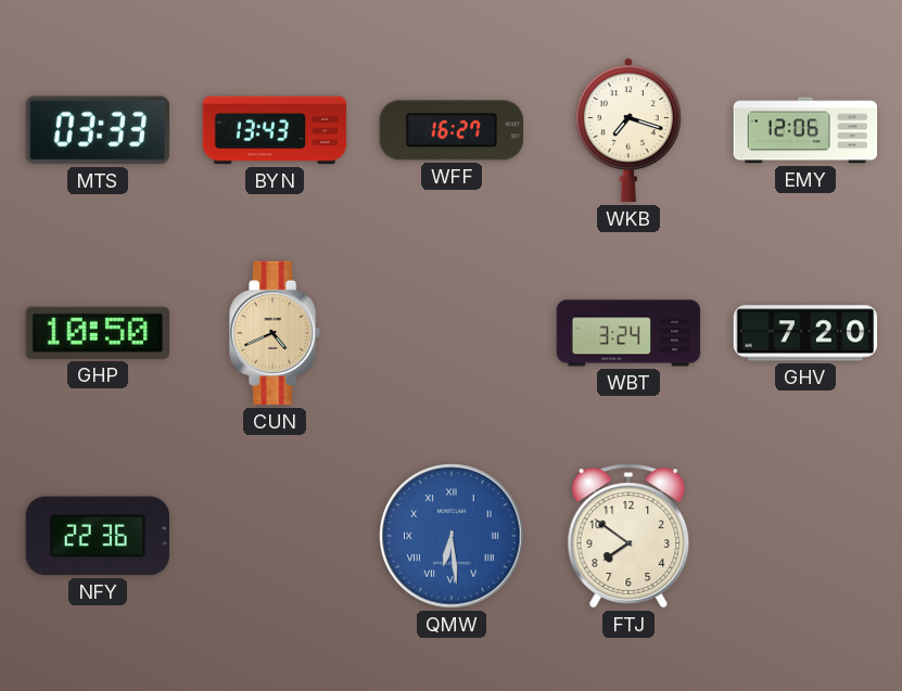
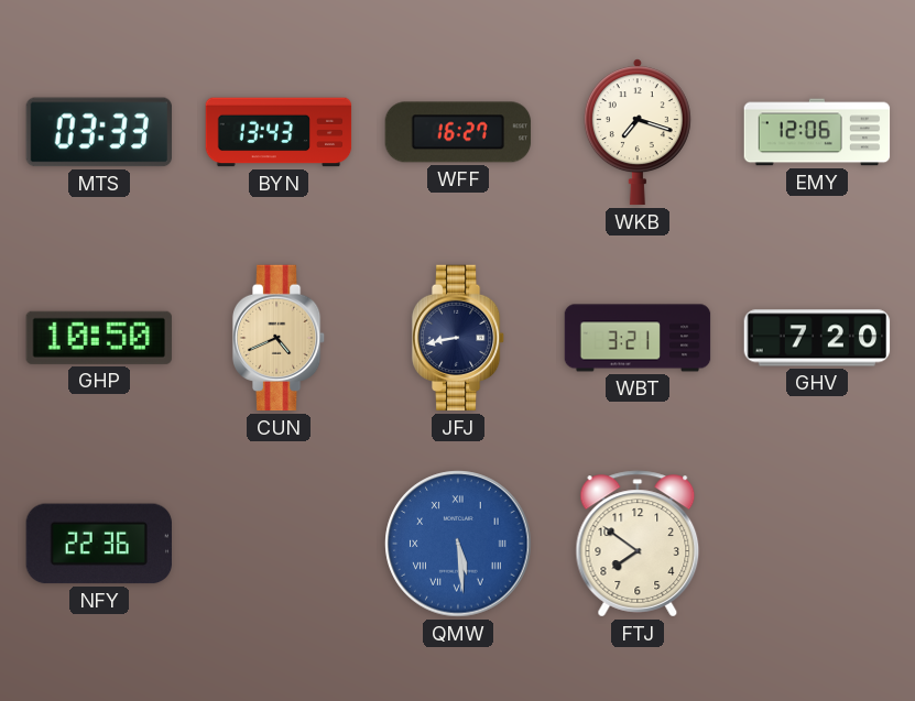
JFJ: none -> 8:43 (458, 338)
WBT: 3:24 -> 3:21 (638, 338)
QMW: 6:29 -> 5:29 (458, 544)
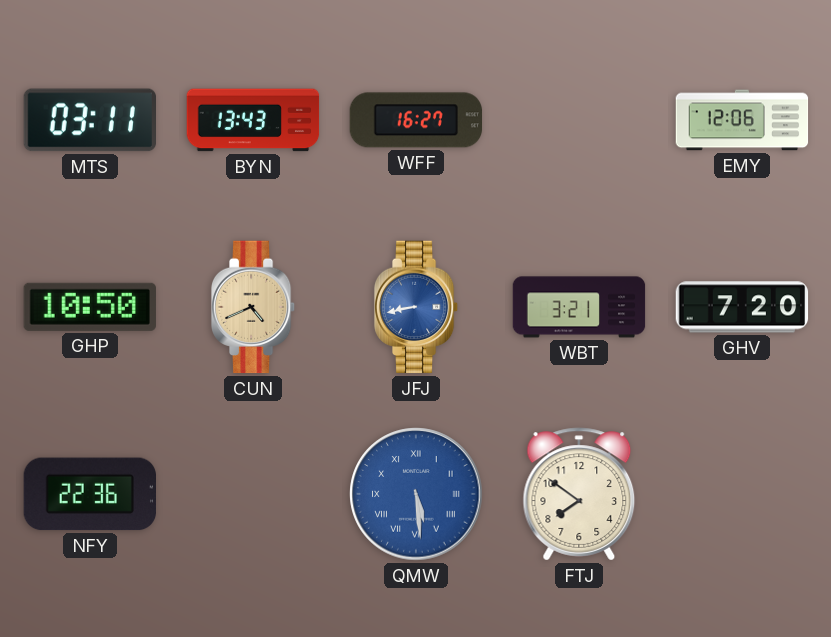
MTS: 03:33 -> 03:11 (89, 120)
WKB: 7:18 -> none (638, 132)
JFJ dial: navy -> blue (416, 307)
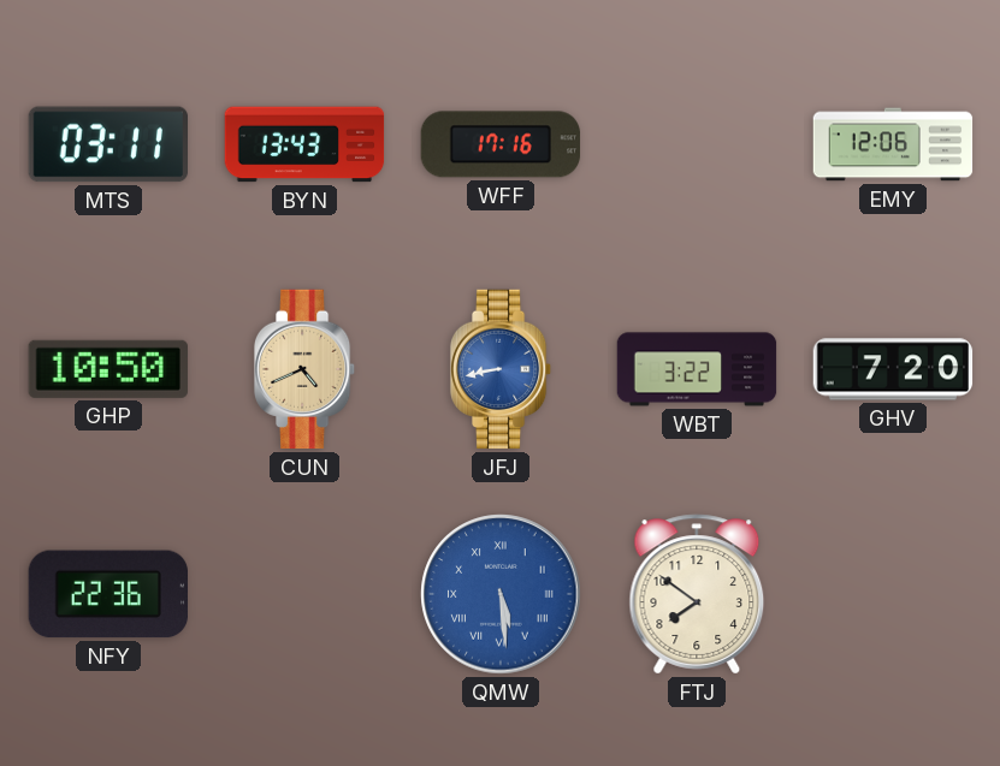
WFF: 16:27 -> 17:16 (501, 144)
WBT: 3:21 -> 3:22 (697, 369)
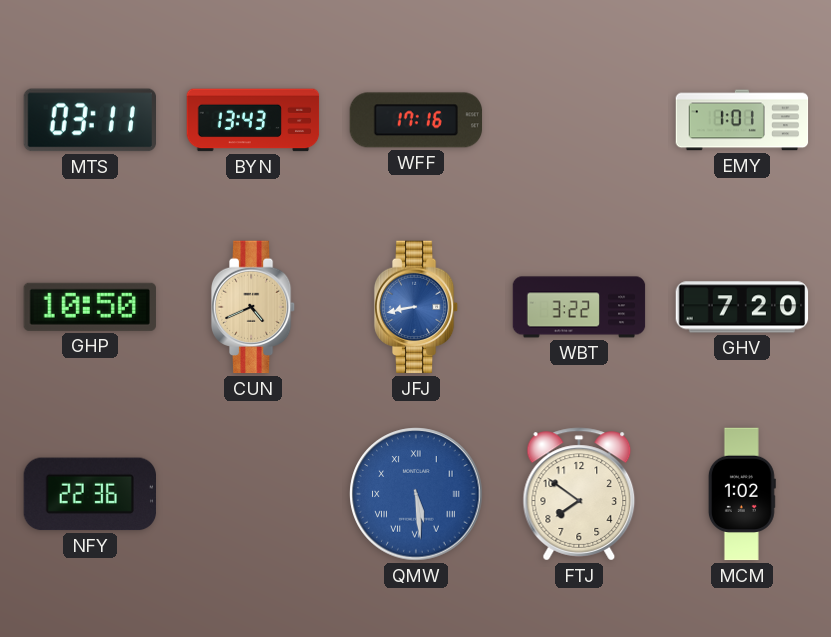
EMY: 12:06 -> 1:01 (742, 120)
MCM: none -> 1:02 (742, 494)
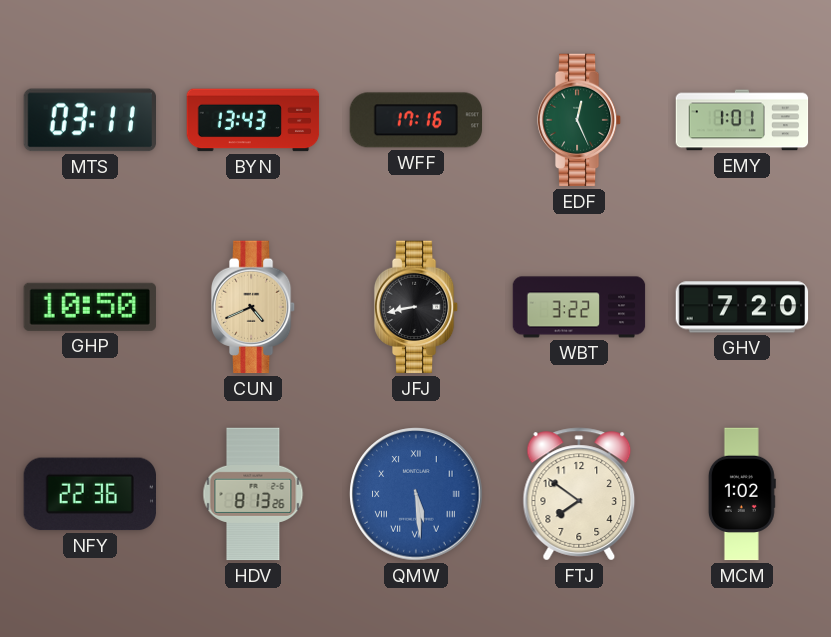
EDF: none -> 12:26 (579, 120)
JFJ dial: blue -> black (416, 307)
HDV: none -> 8:13 (253, 494)
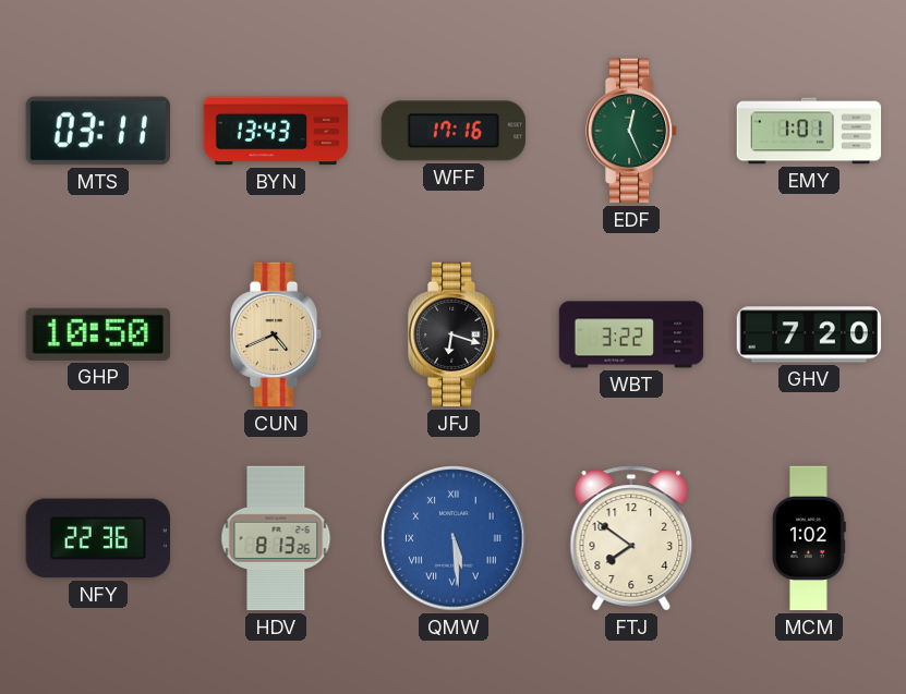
JFJ: 8:43 -> 6:18 (454, 334)
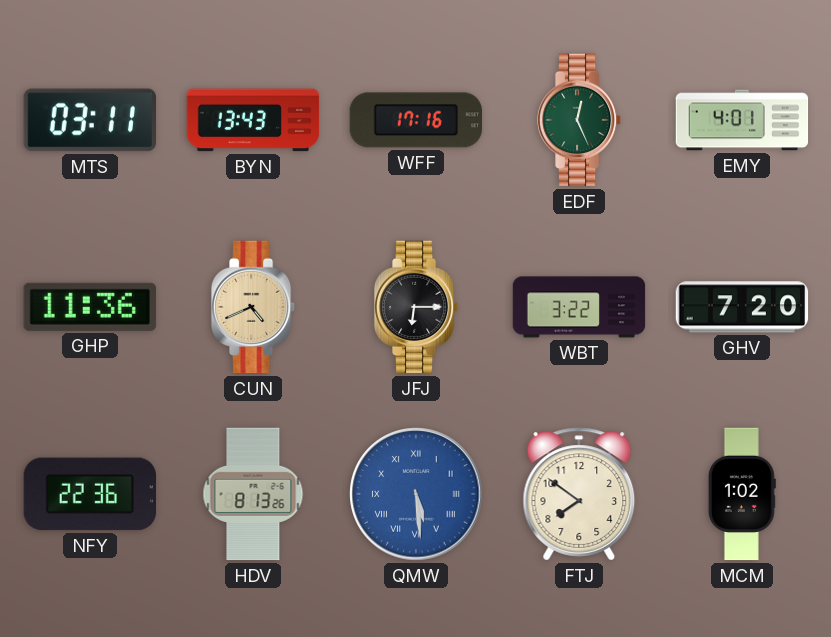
EMY: 1:01 -> 4:01 (742, 120)
GHP: 10:50 -> 11:36 (90, 307)
JFJ: 6:18 -> 6:15 (416, 307)
